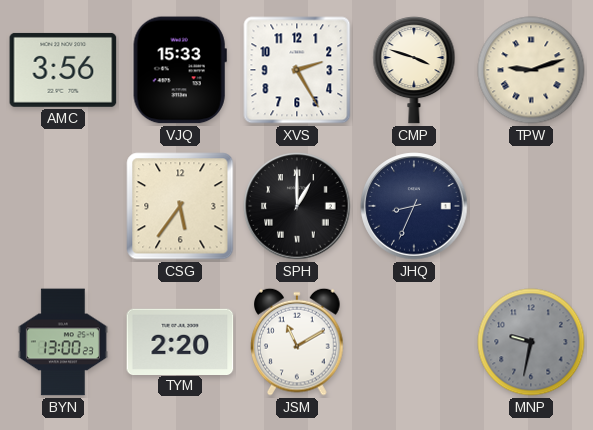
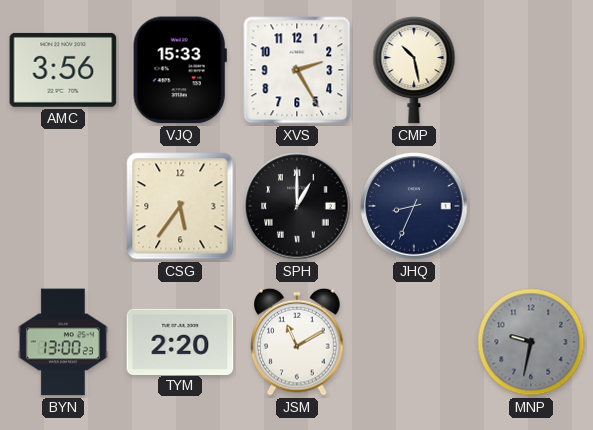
CMP: 3:48 -> 10:28 (414, 70)
TPW: 9:12 -> none (531, 70)
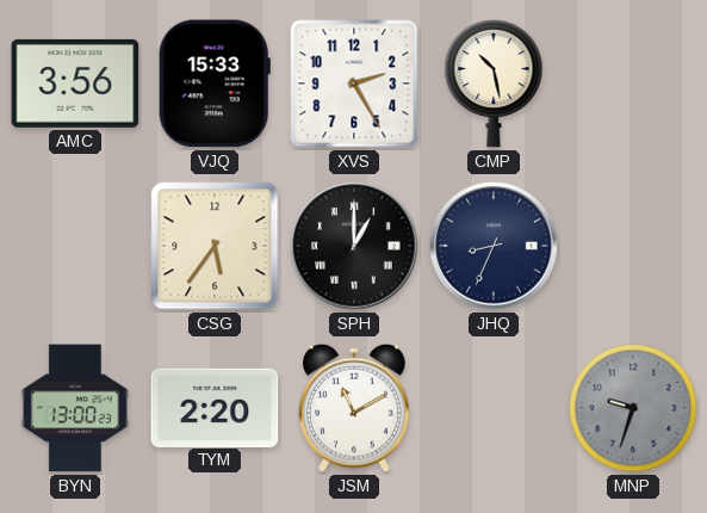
MNP: 9:32 -> 9:33 (633, 408)
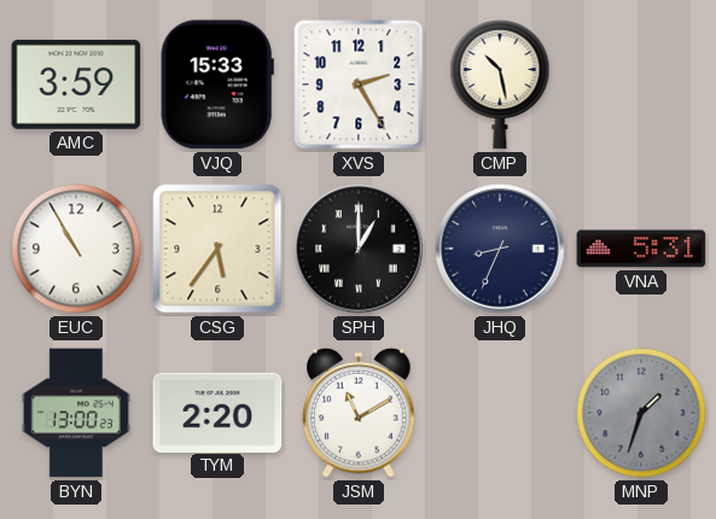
AMC: 3:56 -> 3:59 (76, 84)
EUC: none -> 10:55 (76, 249)
VNA: none -> 5:31 (641, 249)
MNP: 9:33 -> 1:33 (641, 413)
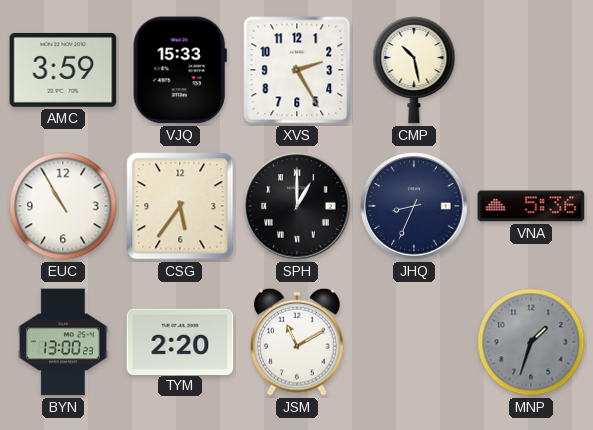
VNA: 5:31 -> 5:36 (531, 206)
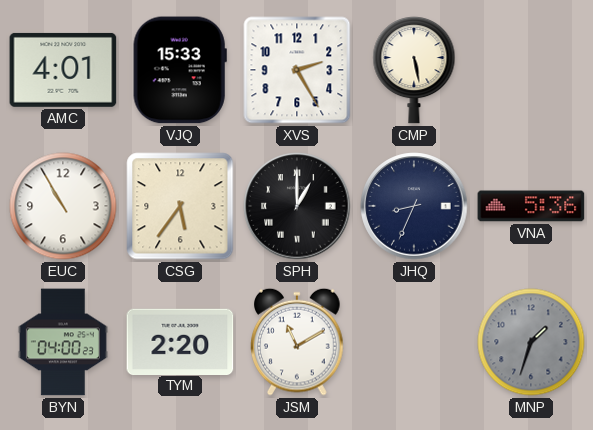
AMC: 3:59 -> 4:01 (63, 70)
CMP: 10:28 -> 5:28 (414, 70)
BYN: 13:00 -> 04:00 (63, 342)
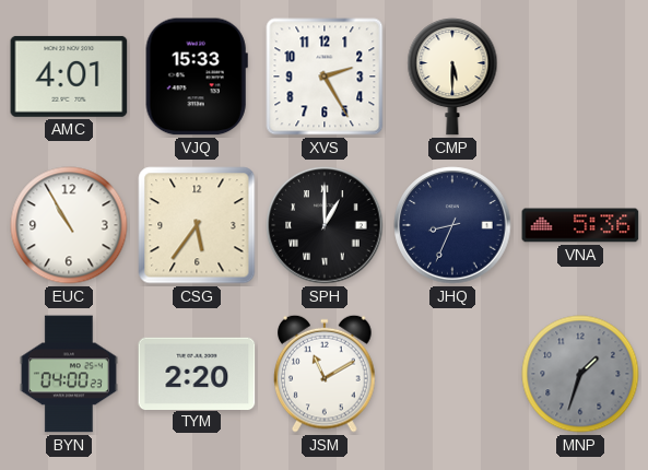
CMP: 5:28 -> 5:30 (452, 77)
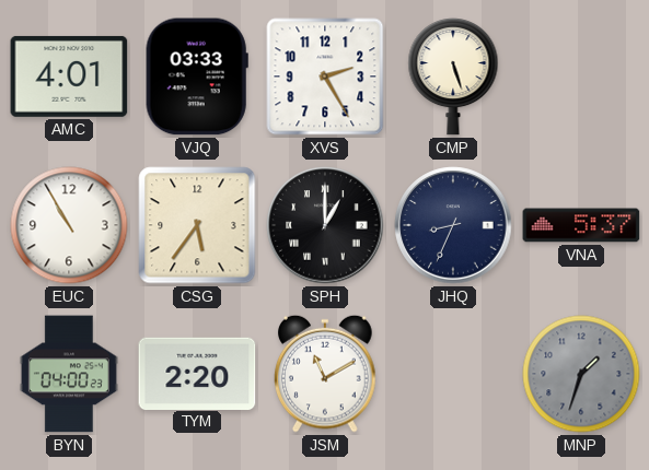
VJQ: 15:33 -> 03:33 (197, 77)
CMP: 5:30 -> 5:27 (453, 77)
VNA: 5:36 -> 5:37 (581, 225)
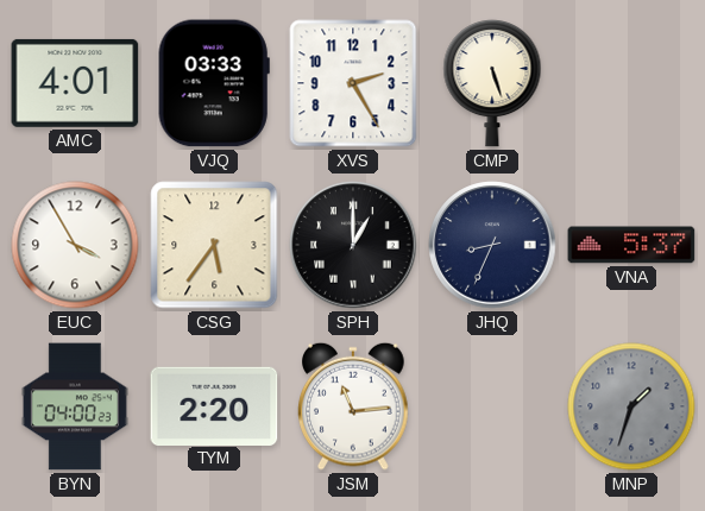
EUC: 10:55 -> 3:55 (75, 245)
JSM: 11:10 -> 11:14 (353, 406)
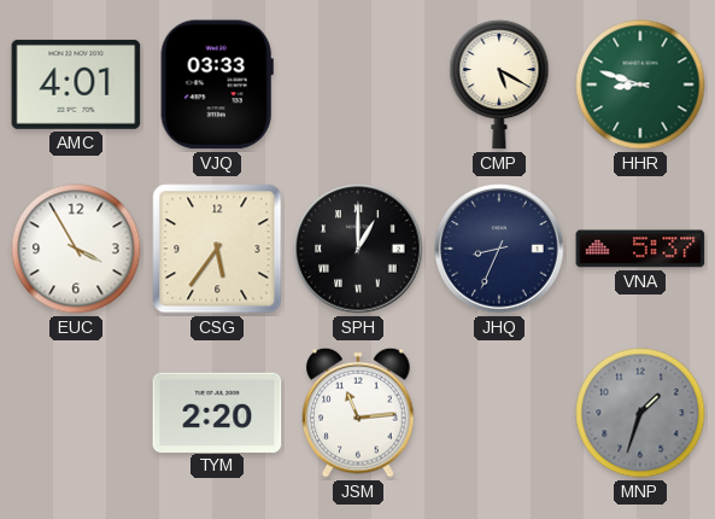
XVS: 2:25 -> none (353, 83)
CMP: 5:27 -> 5:20 (499, 84)
HHR: none -> 8:48 (640, 84)
BYN: 04:00 -> none (75, 406)
